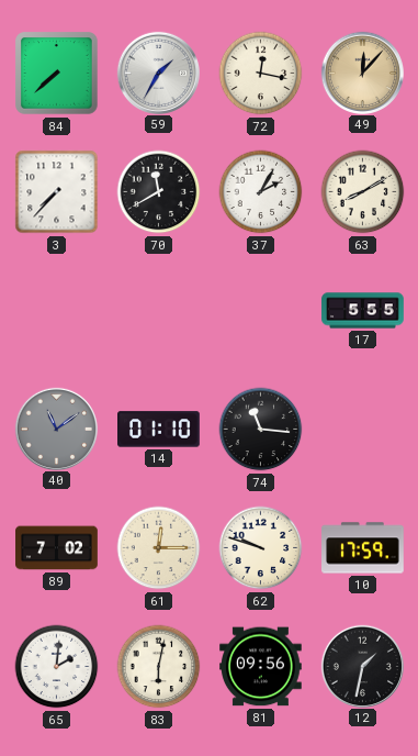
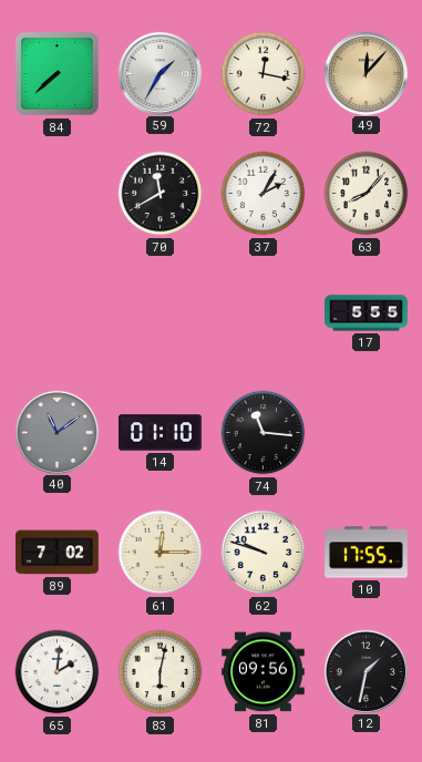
3: 7:37 -> none (57, 192)
63: 8:10 -> 8:07 (367, 194)
10: 17:59 -> 17:55 (367, 553)
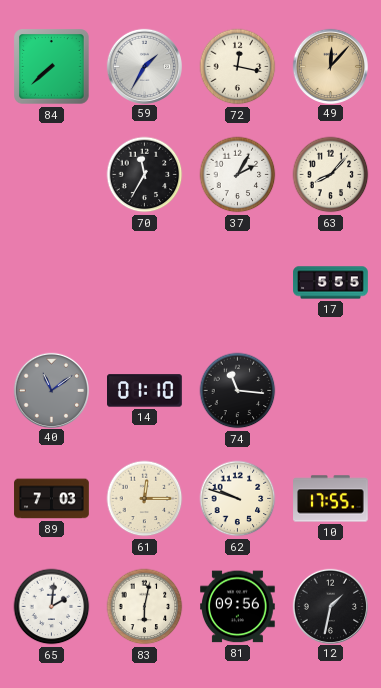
70: 11:40 -> 11:35 (145, 175)
89: 7:02 -> 7:03 (52, 499)
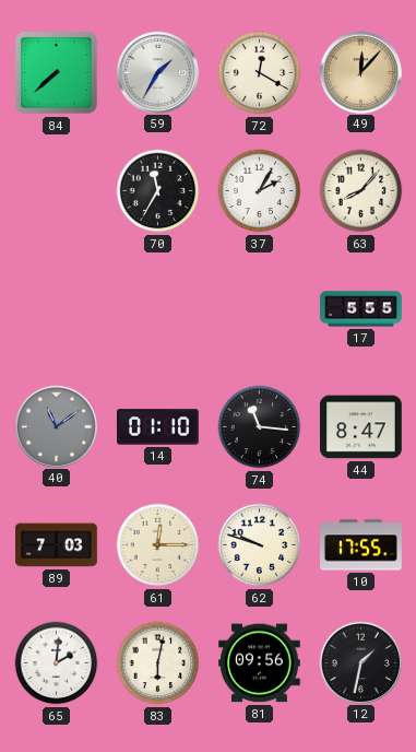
72: 12:17 -> 12:20 (260, 73)
44: none -> 8:47 (361, 427)
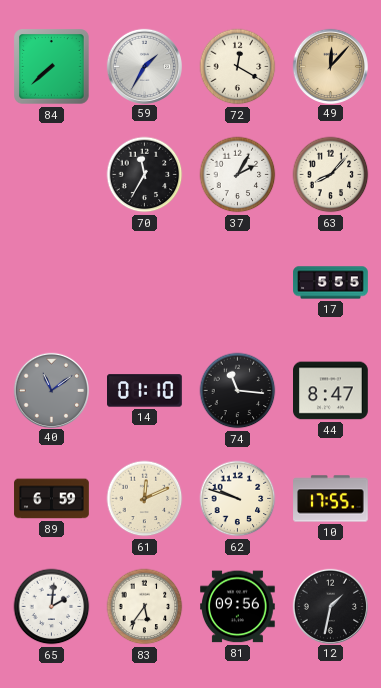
89: 7:03 -> 6:59 (52, 499)
61: 12:15 -> 12:11 (145, 499)
83: 6:02 -> 5:36 (145, 607)
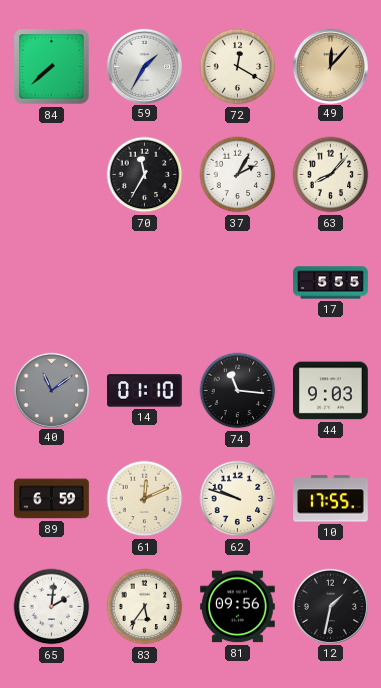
44: 8:47 -> 9:03 (331, 391)
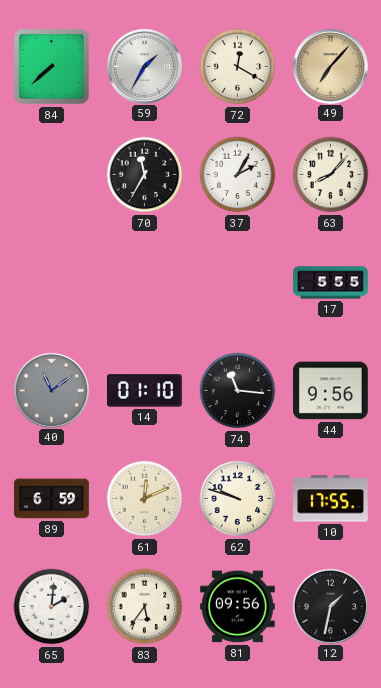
49: 12:07 -> 7:07 (330, 66)
44: 9:03 -> 9:56 (331, 391)
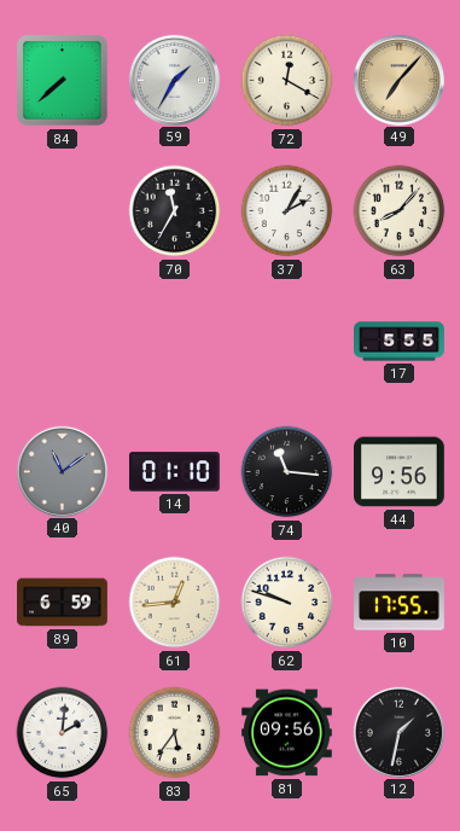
61: 12:11 -> 12:44 (175, 603)
